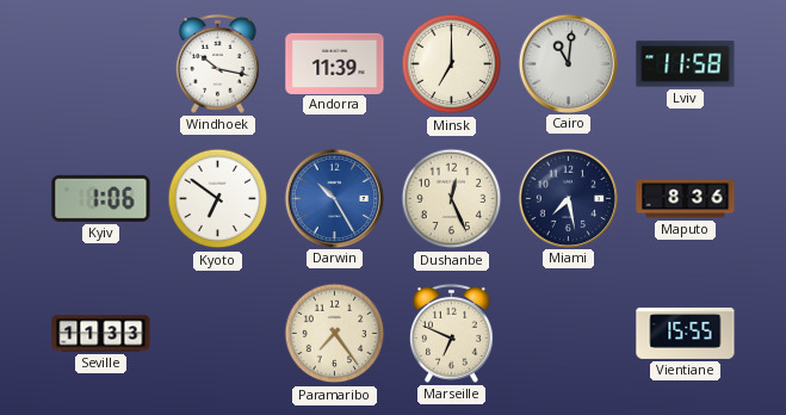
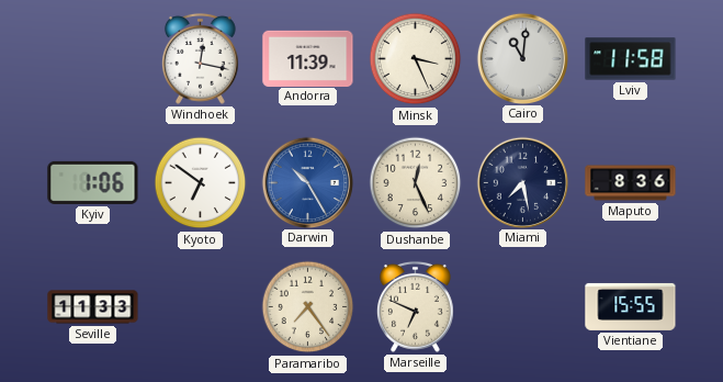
Windhoek: 10:17 -> 12:17 (201, 58)
Minsk: 7:00 -> 3:26 (416, 59)
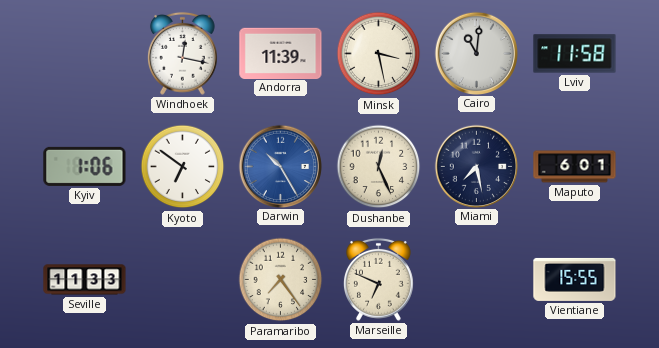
Minsk: 3:26 -> 3:28 (379, 54)
Maputo: 8:36 -> 6:01 (575, 167)
